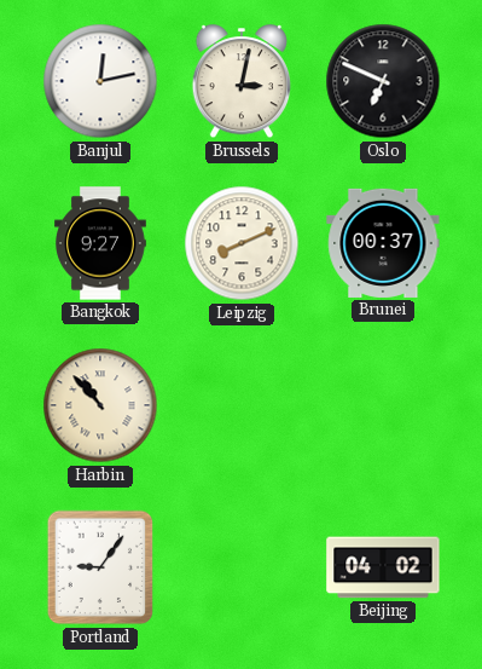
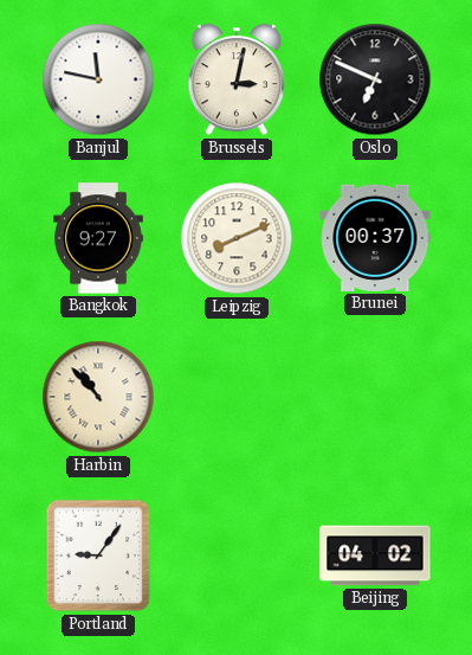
Banjul: 12:13 -> 11:47 (98, 79)
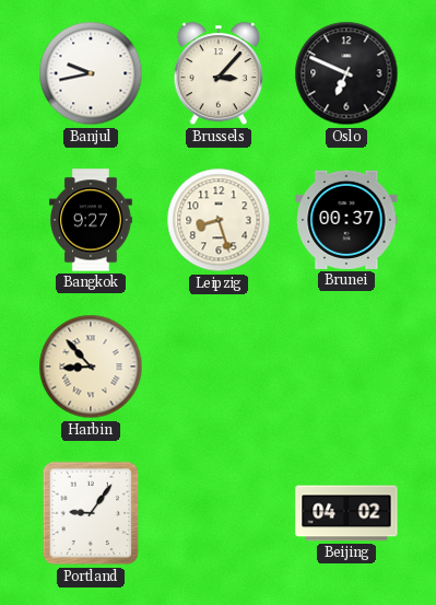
Banjul: 11:47 -> 9:43 (91, 73)
Brussels: 3:02 -> 3:07 (217, 74)
Leipzig: 8:11 -> 8:27 (219, 220)
Harbin: 10:53 -> 8:53 (91, 367)
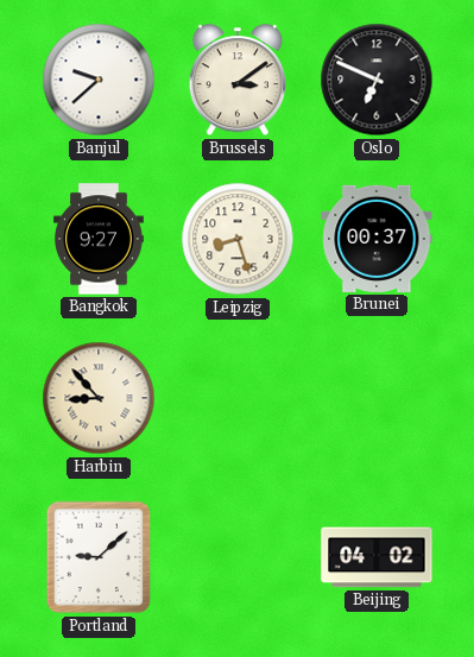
Banjul: 9:43 -> 9:38 (99, 80)
Brussels: 3:07 -> 3:09 (236, 81)
Portland: 9:06 -> 9:08 (99, 557)
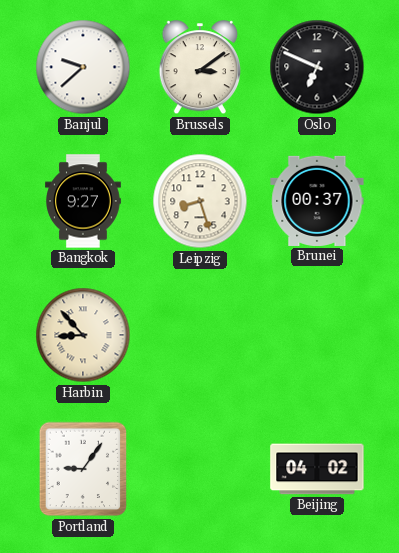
Portland: 9:08 -> 9:06 (83, 469)
